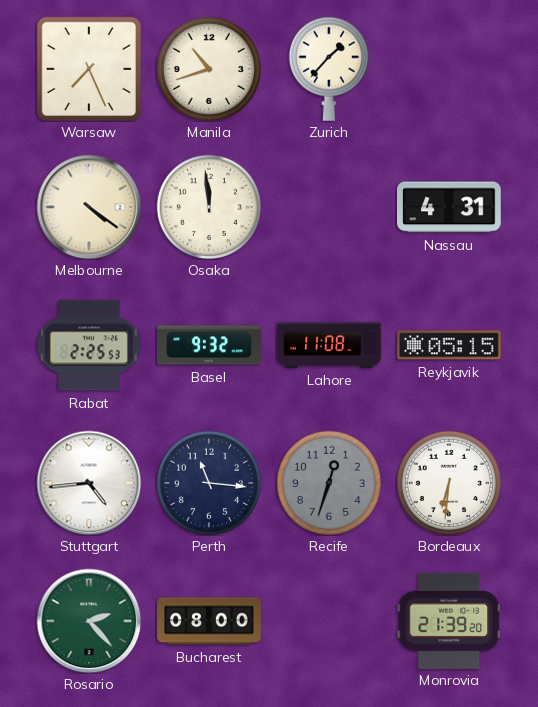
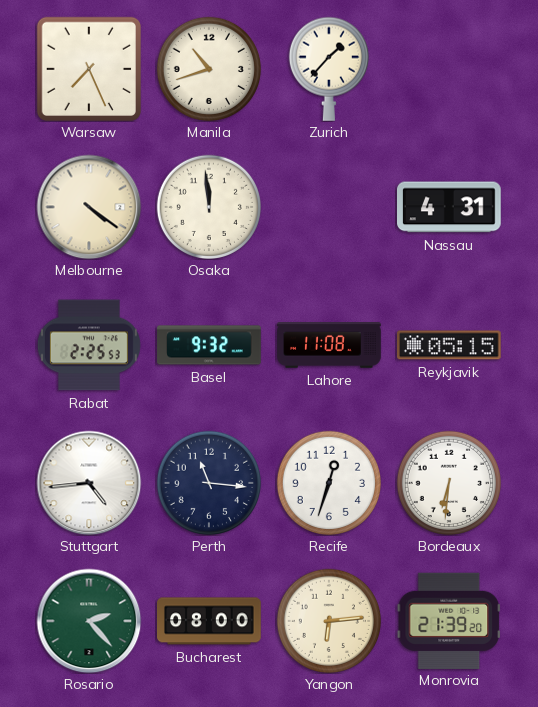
Recife dial: grey -> white (328, 482)
Yangon: none -> 6:14 (328, 620)
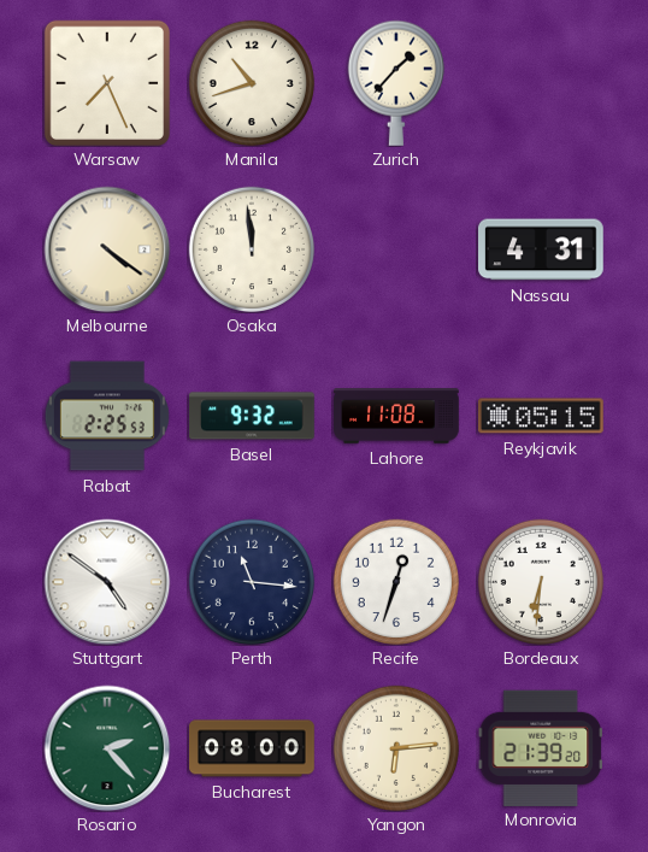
Stuttgart: 4:44 -> 4:51 (107, 582)
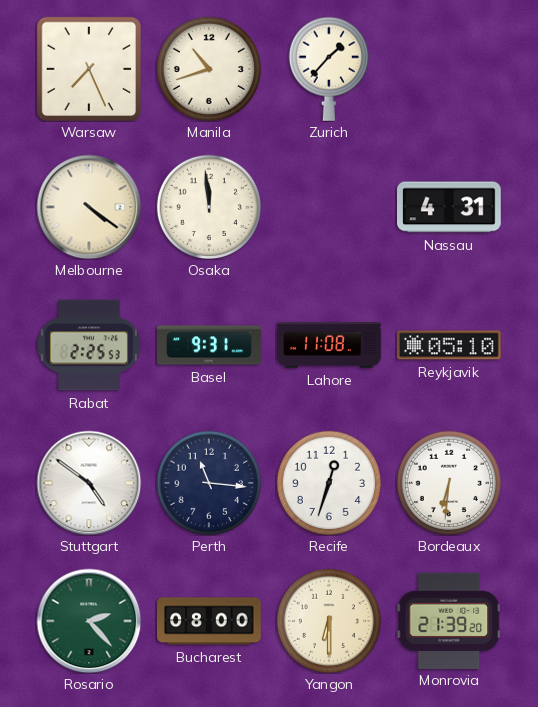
Basel: 9:32 -> 9:31 (209, 345)
Reykjavik: 05:15 -> 05:10 (450, 345)
Yangon: 6:14 -> 6:30 (328, 620)
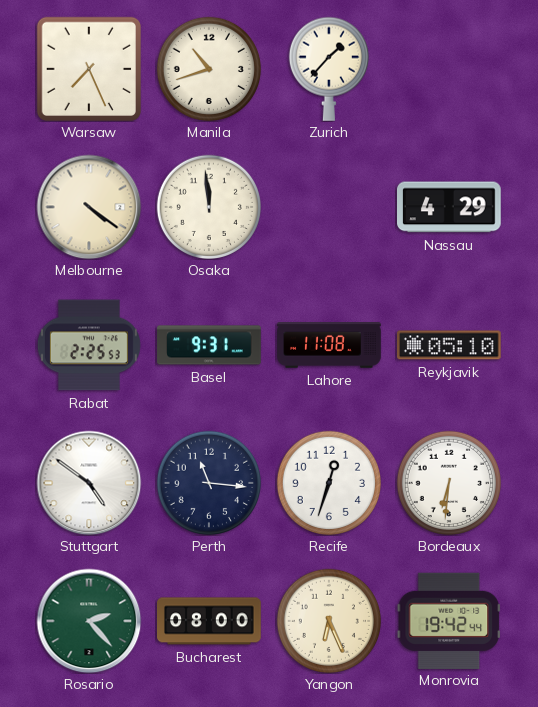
Nassau: 4:31 -> 4:29 (450, 207)
Yangon: 6:30 -> 6:26 (328, 620)
Monrovia: 21:39 -> 19:42 (448, 620)
